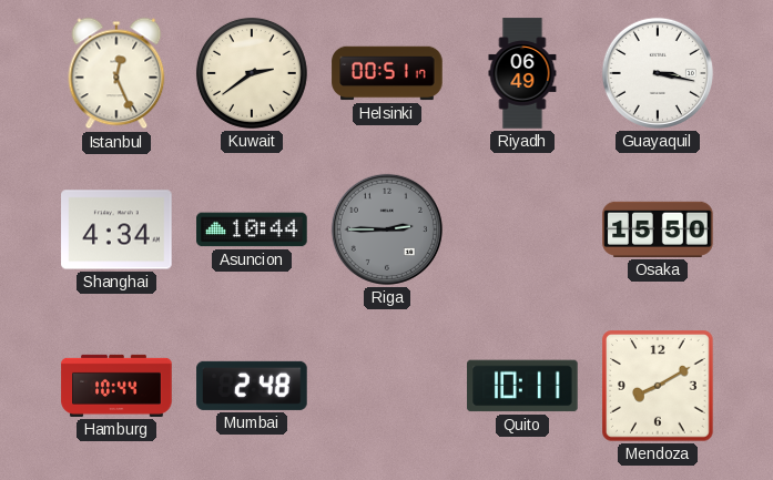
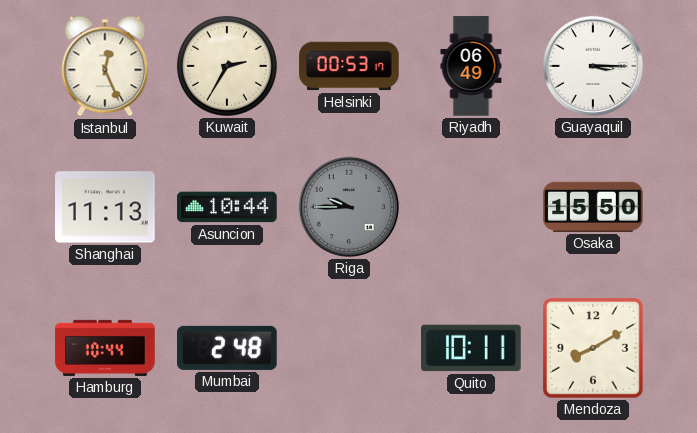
Kuwait: 2:39 -> 2:35 (227, 66)
Helsinki: 00:51 -> 00:53 (349, 66)
Guayaquil: 3:17 -> 3:15 (593, 66)
Shanghai: 4:34 -> 11:13 (105, 207)
Riga: 2:45 -> 9:45 (349, 207)
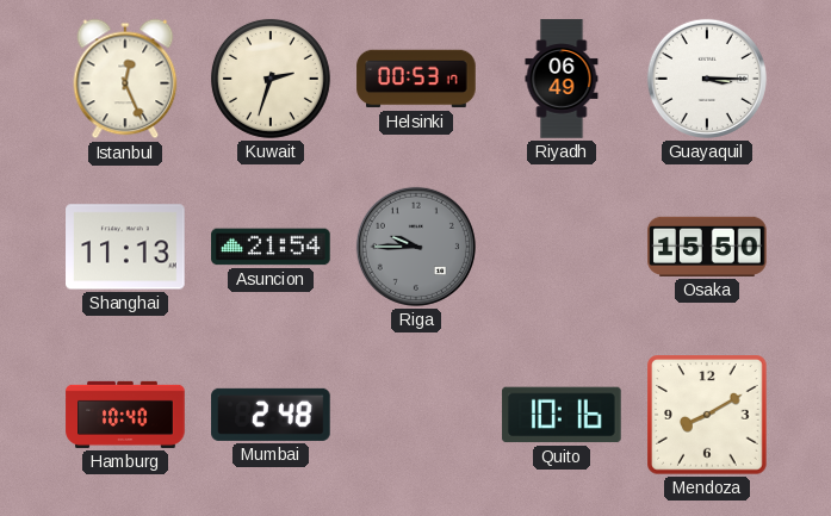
Kuwait: 2:35 -> 2:33 (271, 79)
Asuncion: 10:44 -> 21:54 (271, 247)
Hamburg: 10:44 -> 10:40 (125, 415)
Quito: 10:11 -> 10:16 (562, 415)
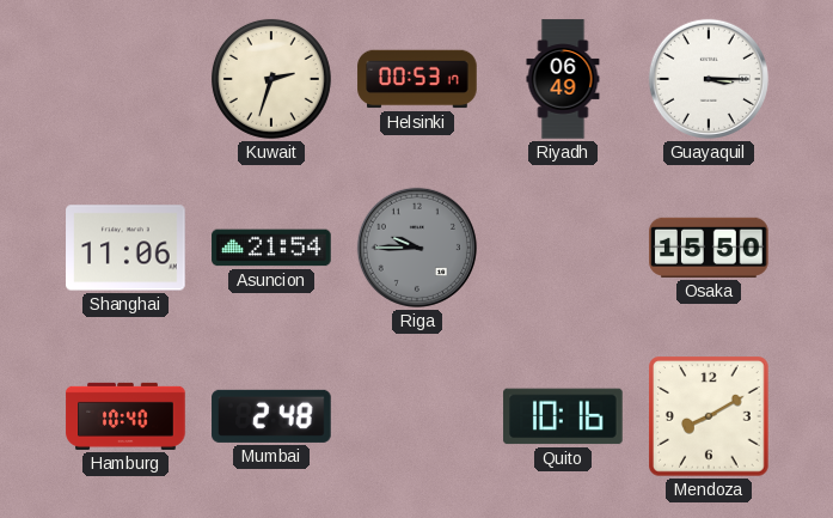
Istanbul: 12:26 -> none (125, 79)
Shanghai: 11:13 -> 11:06 (125, 248)
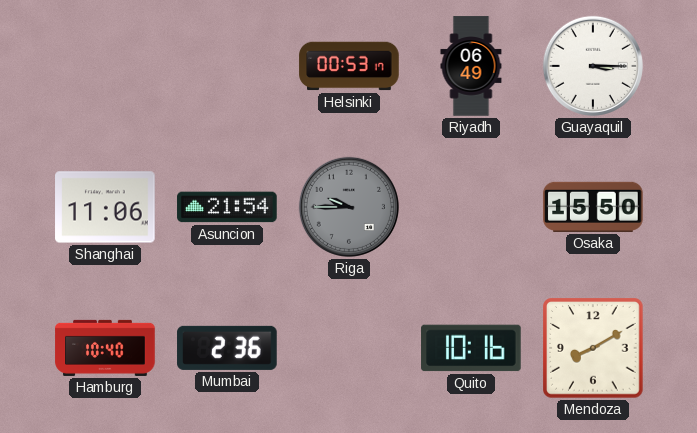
Kuwait: 2:33 -> none (271, 79)
Mumbai: 2:48 -> 2:36 (227, 348)
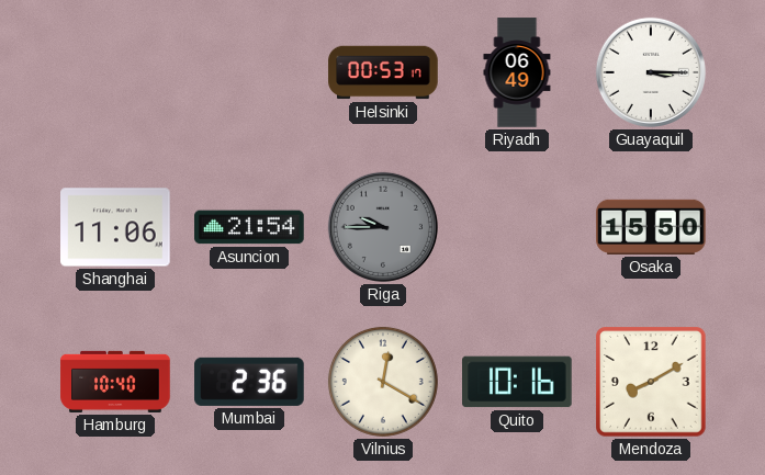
Vilnius: none -> 12:20 (383, 382)
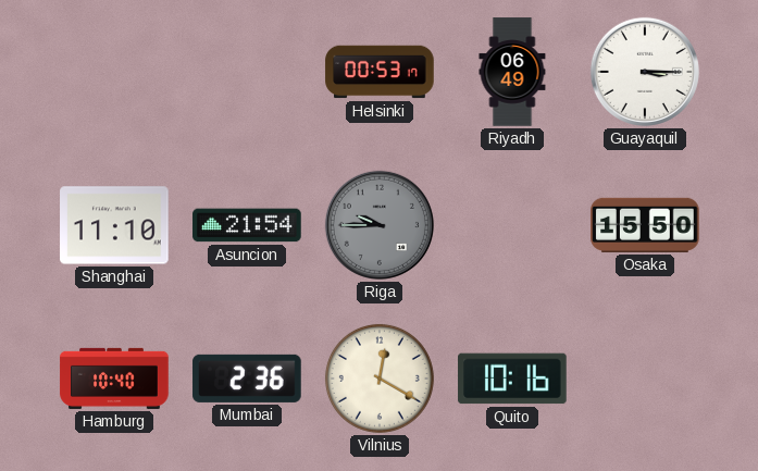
Shanghai: 11:06 -> 11:10 (114, 225)
Mendoza: 8:10 -> none (651, 382)
